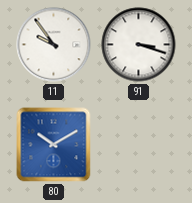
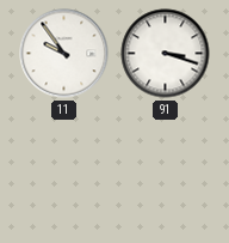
80: 10:10 -> none (54, 145)
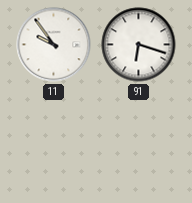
91: 3:18 -> 6:18 (139, 45)
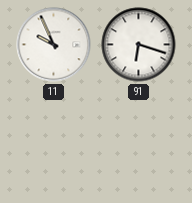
11: 9:54 -> 9:56 (54, 45)
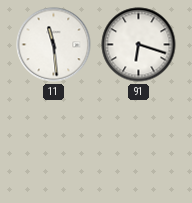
11: 9:56 -> 11:29 (54, 45)
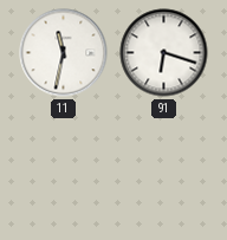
11: 11:29 -> 11:32 (64, 53)
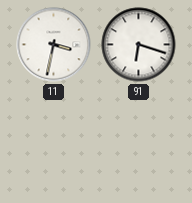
11: 11:32 -> 3:32 (54, 45)
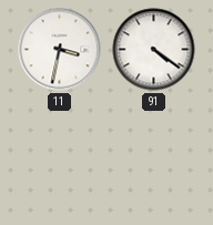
91: 6:18 -> 4:21 (154, 50)
